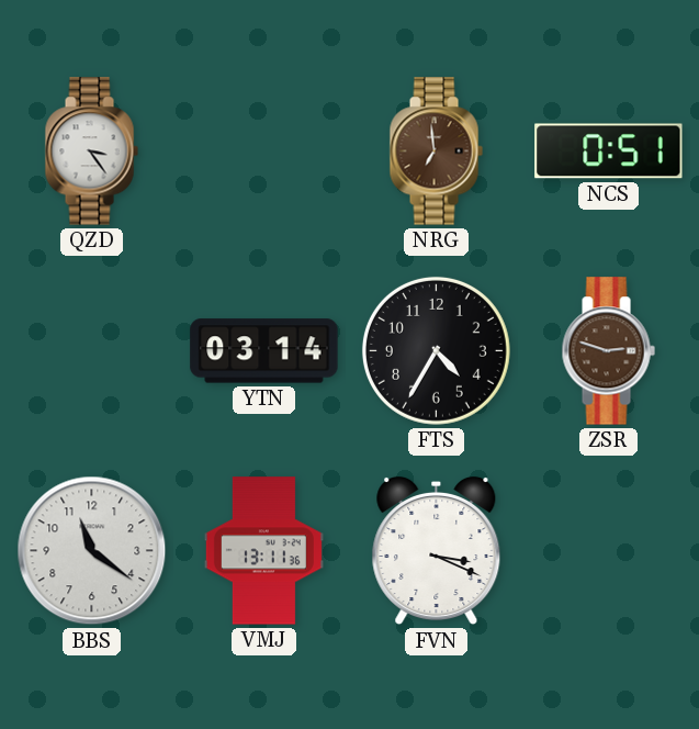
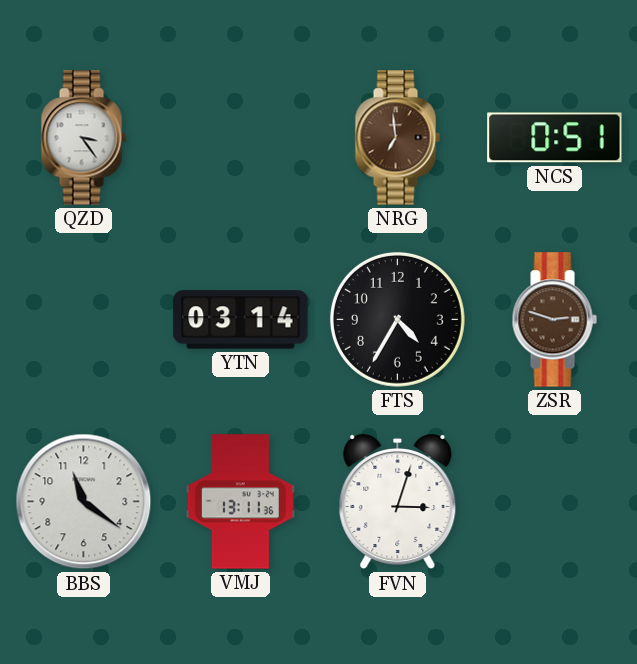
FVN: 3:19 -> 3:03 (398, 502)
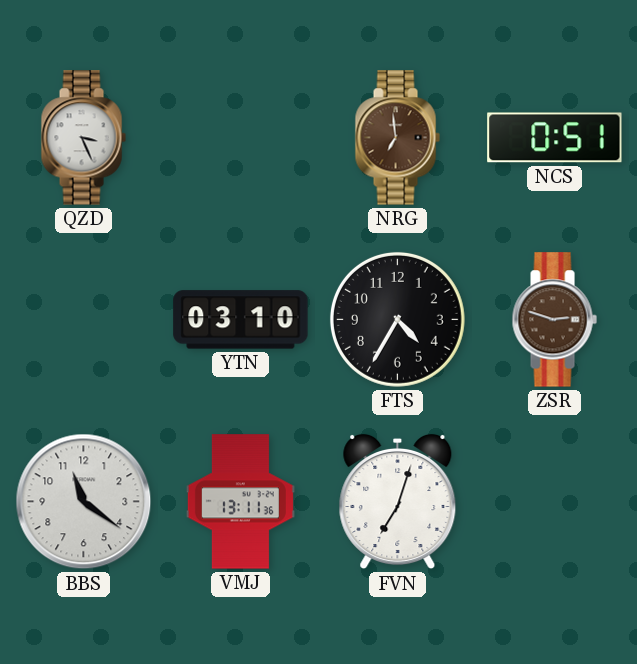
QZD: 3:24 -> 3:26 (83, 138)
YTN: 03:14 -> 03:10 (241, 320)
FVN: 3:03 -> 7:03 (398, 502)
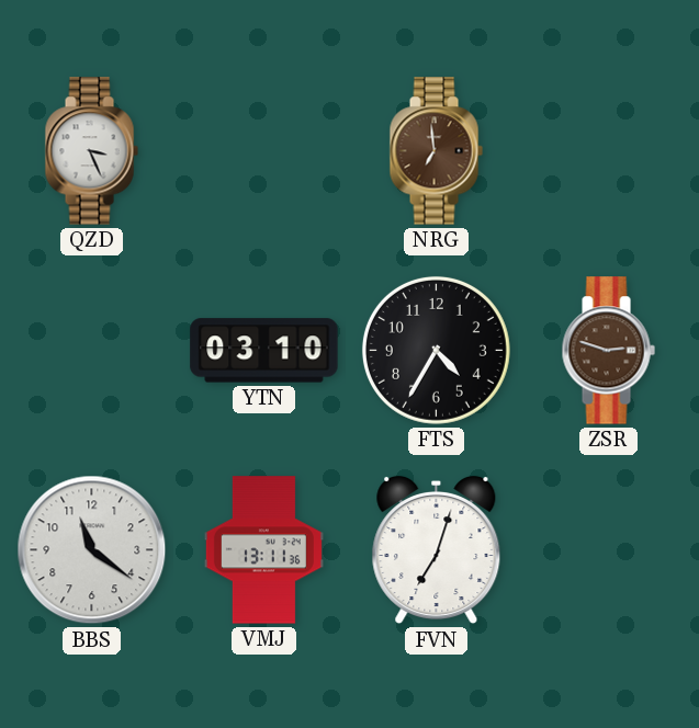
NCS: 0:51 -> none (555, 138)
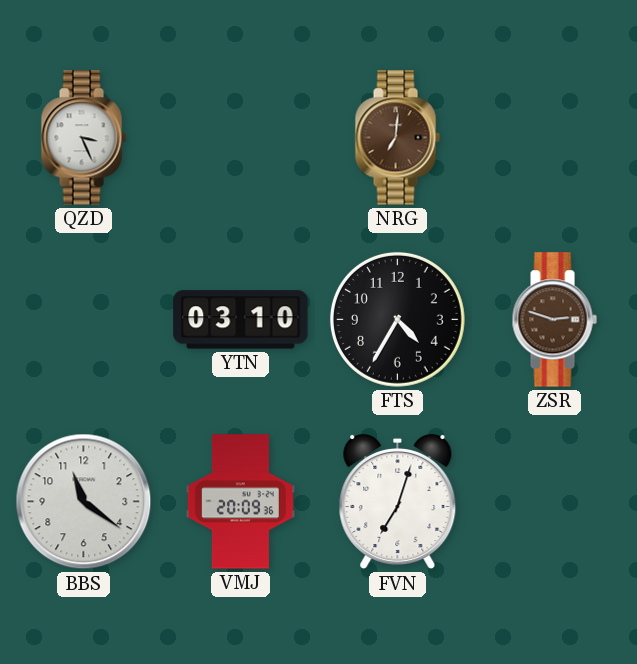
NRG: 6:59 -> 7:01 (397, 138)
VMJ: 13:11 -> 20:09 (240, 502)
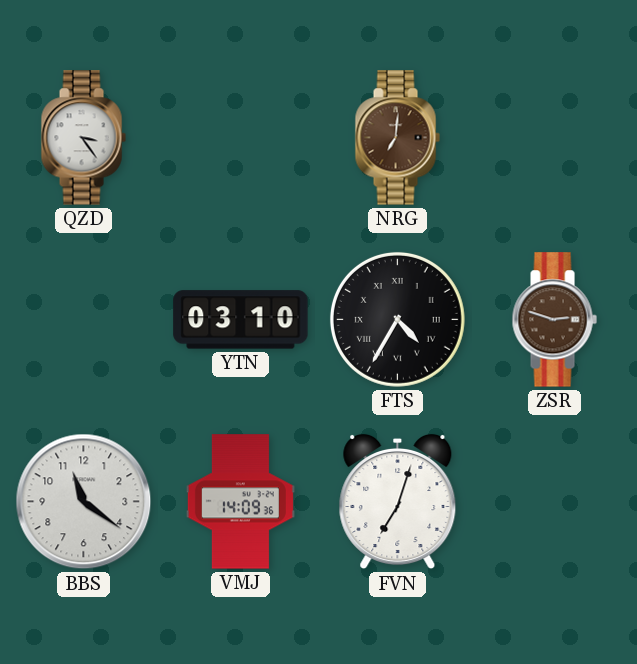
QZD: 3:26 -> 3:24 (83, 138)
FTS numerals: Arabic -> Roman (397, 319)
VMJ: 20:09 -> 14:09 (240, 502)
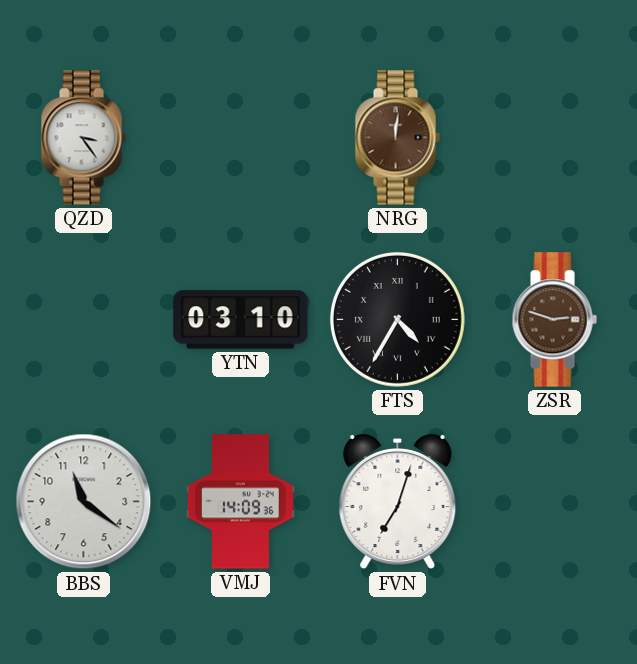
NRG: 7:01 -> 12:01 (397, 138)
